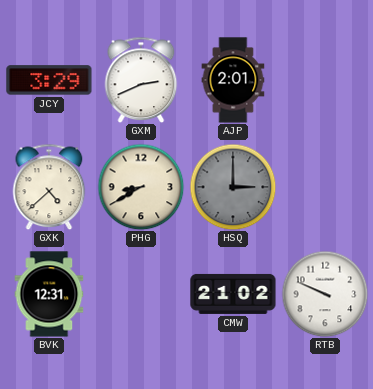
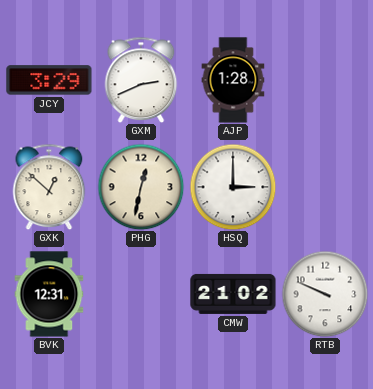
AJP: 2:01 -> 1:28 (233, 80)
GXK: 4:38 -> 12:52 (49, 187)
PHG: 8:40 -> 12:32 (141, 187)
HSQ dial: grey -> white (233, 187)
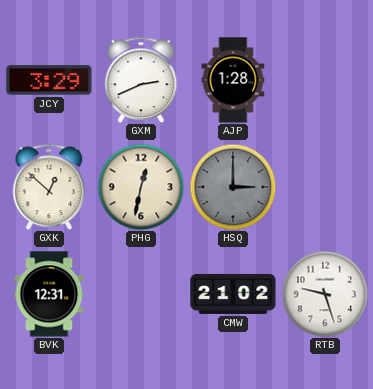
HSQ dial: white -> grey (233, 187)
RTB: 9:49 -> 9:27 (325, 294)
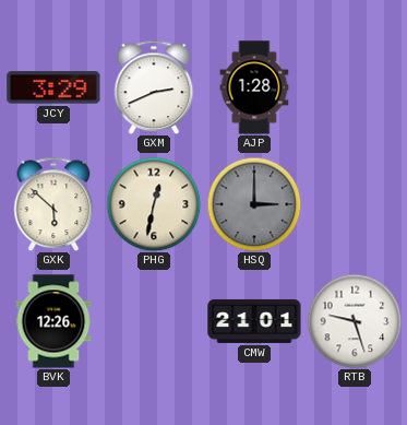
GXK: 12:52 -> 5:52 (53, 204)
BVK: 12:31 -> 12:26 (53, 321)
CMW: 21:02 -> 21:01 (254, 321)
